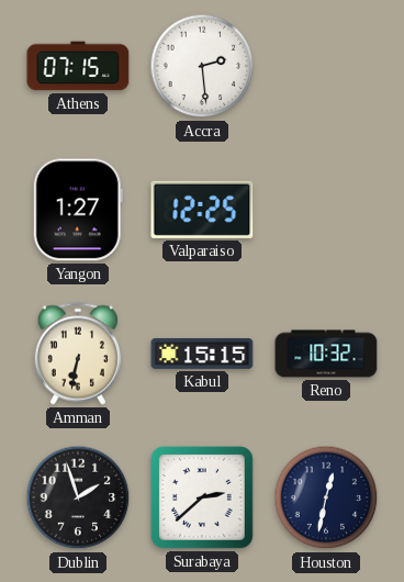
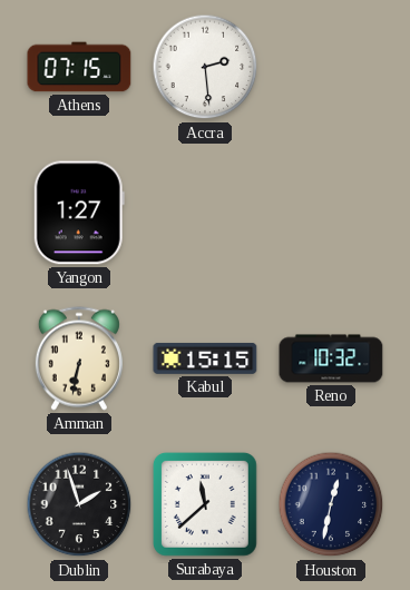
Valparaiso: 12:25 -> none (202, 210)
Surabaya: 2:38 -> 11:38 (206, 505)
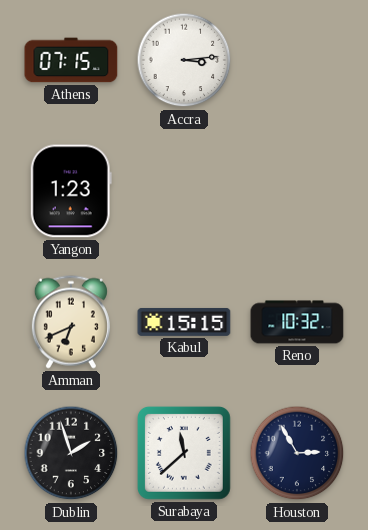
Accra: 2:29 -> 3:14 (184, 60)
Yangon: 1:27 -> 1:23 (71, 191)
Amman: 6:32 -> 6:41 (71, 322)
Houston: 12:32 -> 2:55 (297, 453)
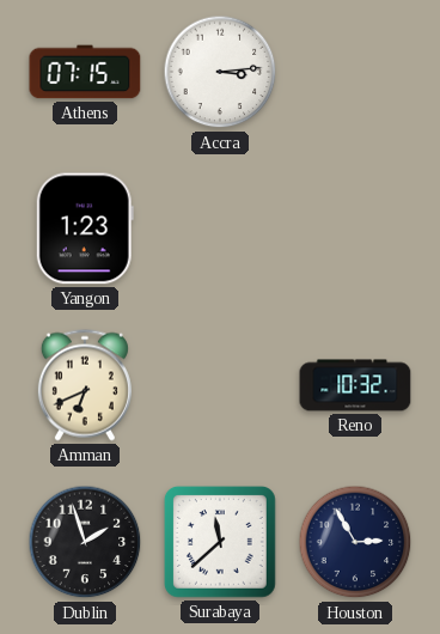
Kabul: 15:15 -> none (184, 322)
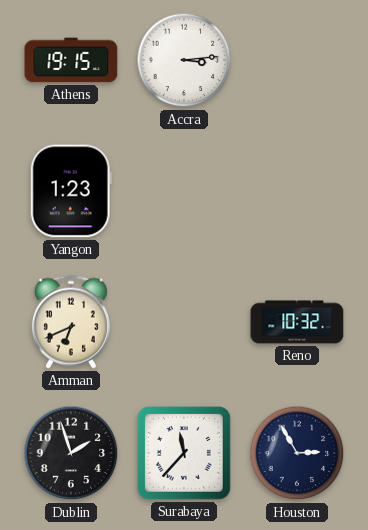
Athens: 07:15 -> 19:15 (71, 60)
Surabaya: 11:38 -> 11:37 (185, 454)
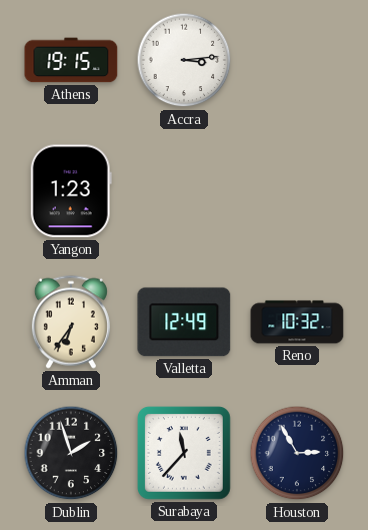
Amman: 6:41 -> 6:36 (71, 322)
Valletta: none -> 12:49 (184, 322)
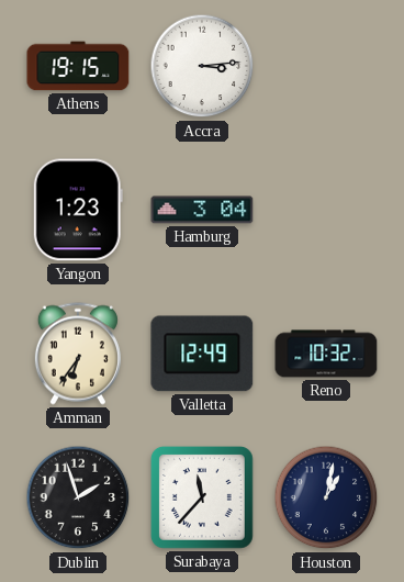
Hamburg: none -> 3:04 (202, 210)
Houston: 2:55 -> 1:02 (326, 497)
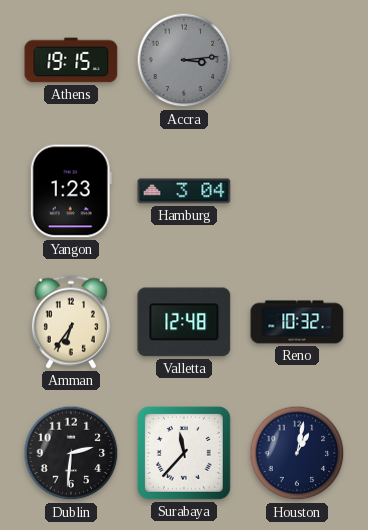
Accra dial: white -> grey (184, 60)
Valletta: 12:49 -> 12:48 (184, 322)
Dublin: 1:57 -> 2:31 (71, 453)
